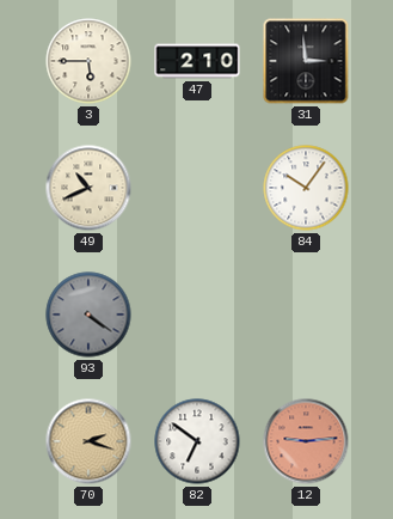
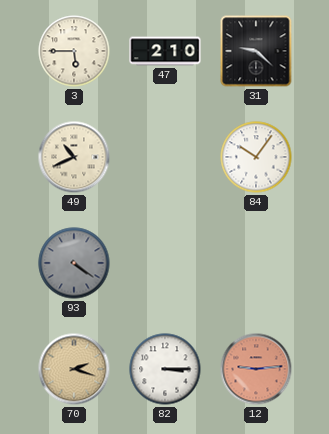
31: 2:59 -> 9:22 (256, 51)
82: 6:51 -> 3:15 (165, 369)
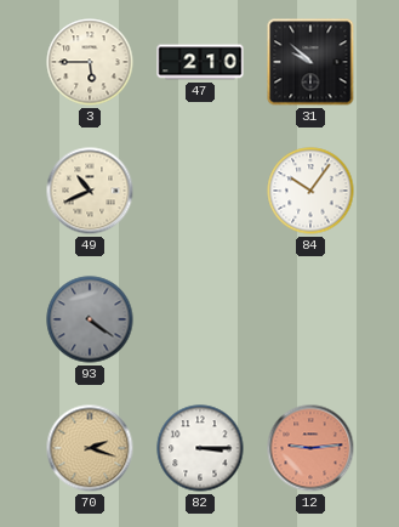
31: 9:22 -> 9:52 (310, 62)
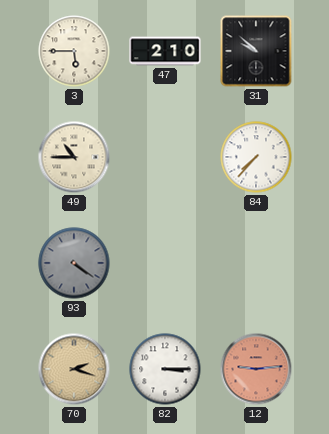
49: 10:41 -> 10:45 (74, 157)
84: 10:06 -> 7:37 (256, 157)
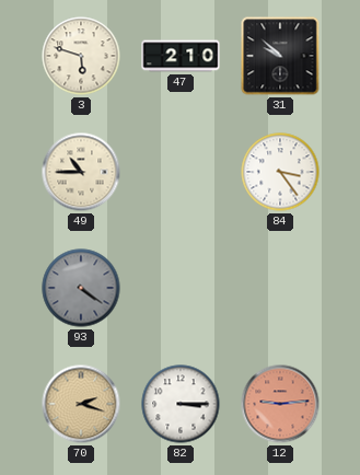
3: 5:45 -> 5:48 (81, 56)
84: 7:37 -> 3:24 (280, 172)
